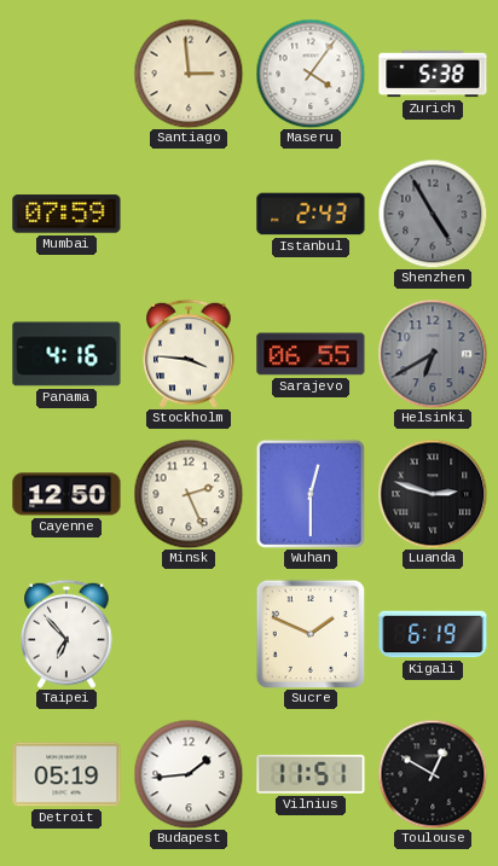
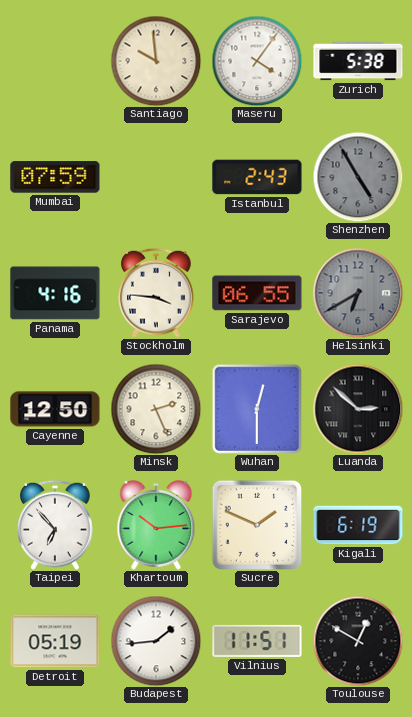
Santiago: 2:59 -> 9:59 (156, 61)
Luanda: 2:48 -> 2:52 (358, 409)
Khartoum: none -> 10:14 (156, 525)
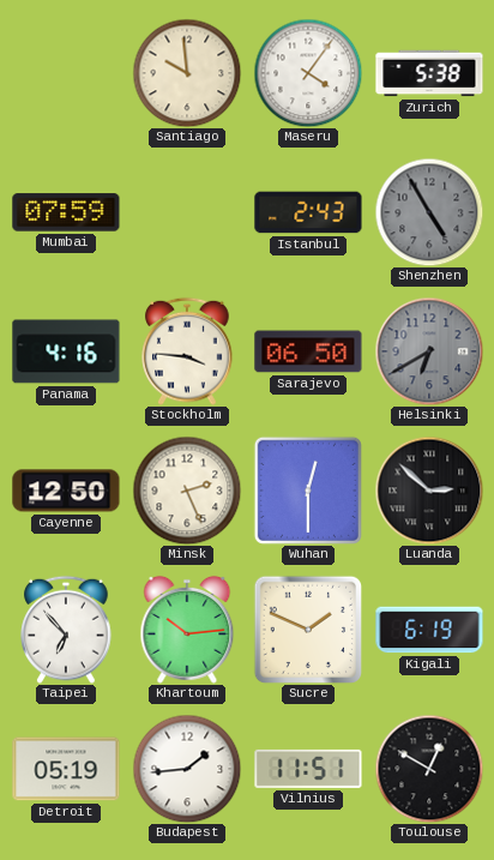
Sarajevo: 06:55 -> 06:50 (308, 351)
